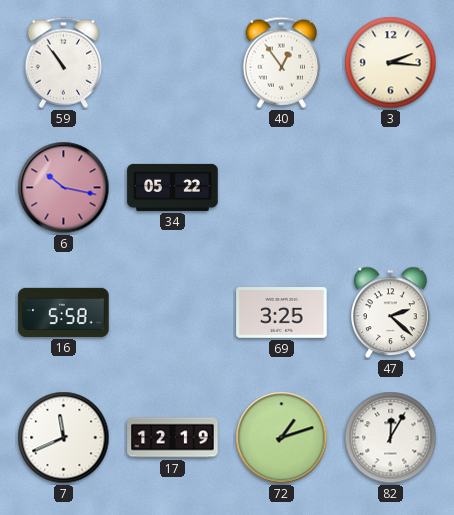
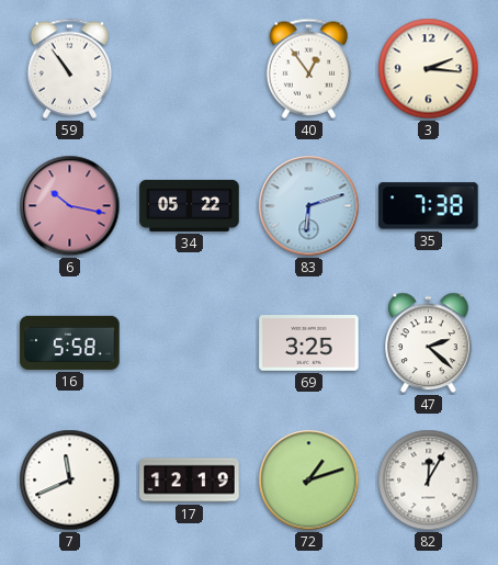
83: none -> 6:12 (309, 206)
35: none -> 7:38 (429, 206)
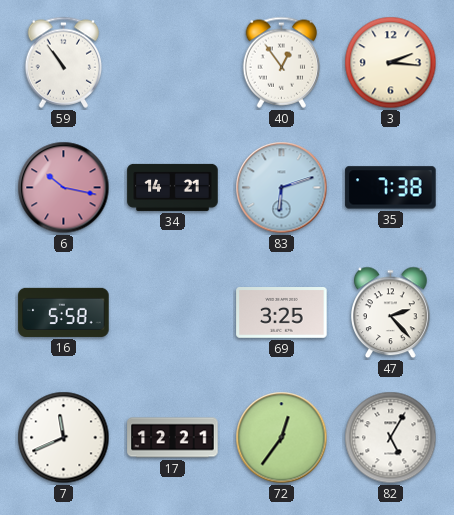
34: 05:22 -> 14:21 (173, 187)
47: 2:22 -> 2:23 (391, 313)
17: 12:19 -> 12:21 (173, 438)
72: 1:12 -> 12:36 (282, 438)
82: 12:05 -> 5:05 (391, 438)
